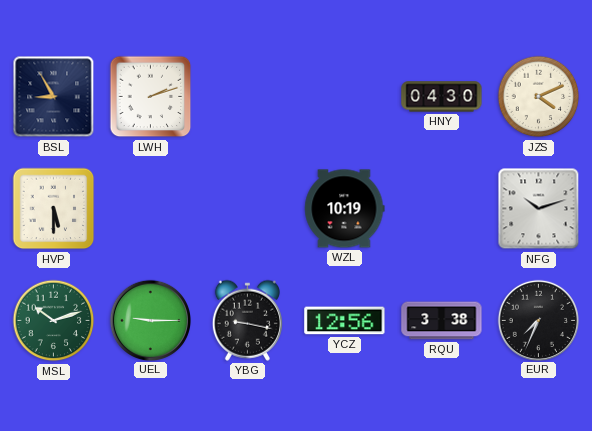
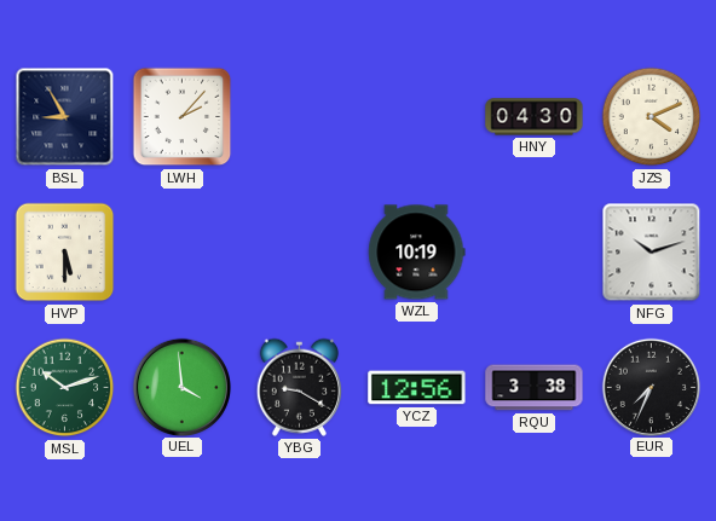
LWH: 2:12 -> 2:07 (183, 117)
UEL: 9:15 -> 3:59 (181, 387)
YBG: 9:17 -> 9:20 (299, 387)
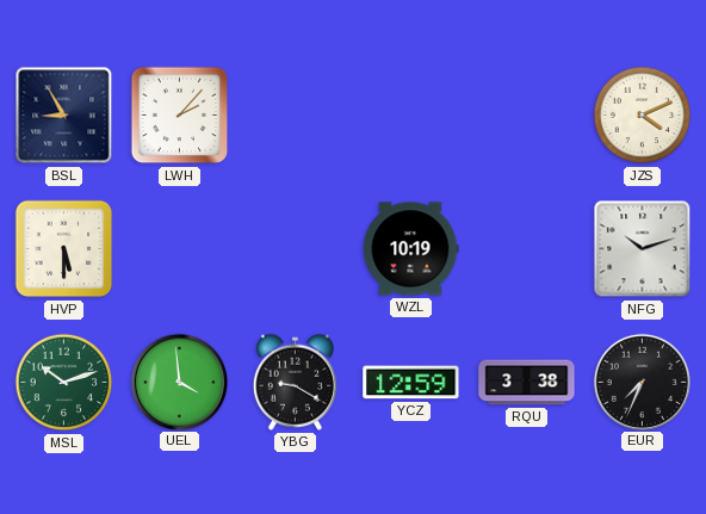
HNY: 04:30 -> none (535, 117)
YCZ: 12:56 -> 12:59 (411, 383)
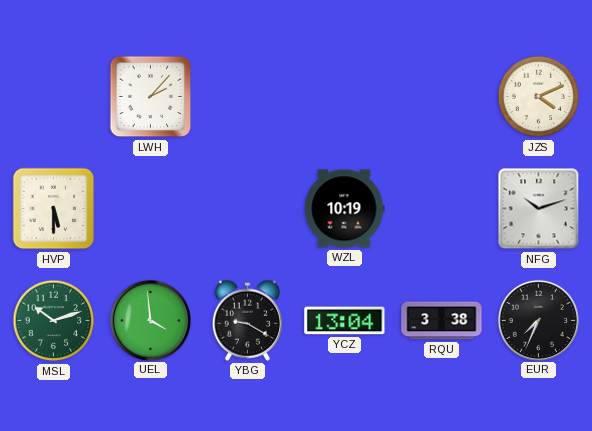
BSL: 8:55 -> none (64, 116)
YCZ: 12:59 -> 13:04 (345, 321)
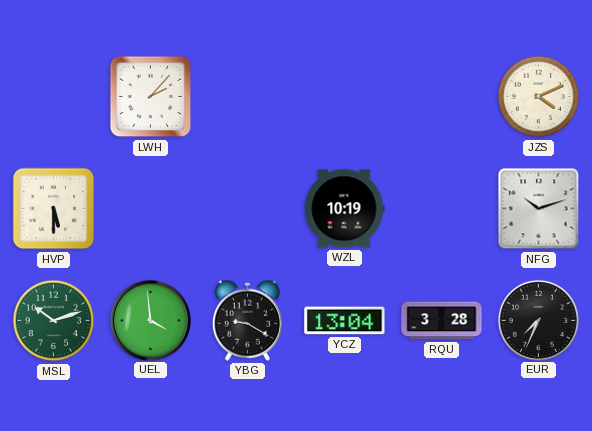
RQU: 3:38 -> 3:28 (442, 321)
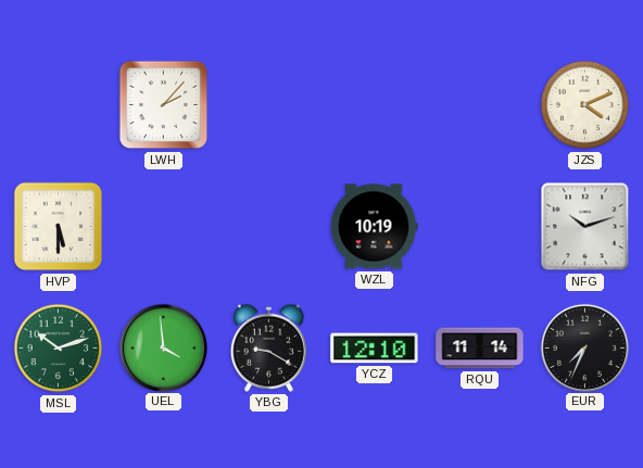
YCZ: 13:04 -> 12:10 (375, 349)
RQU: 3:28 -> 11:14 (480, 349)
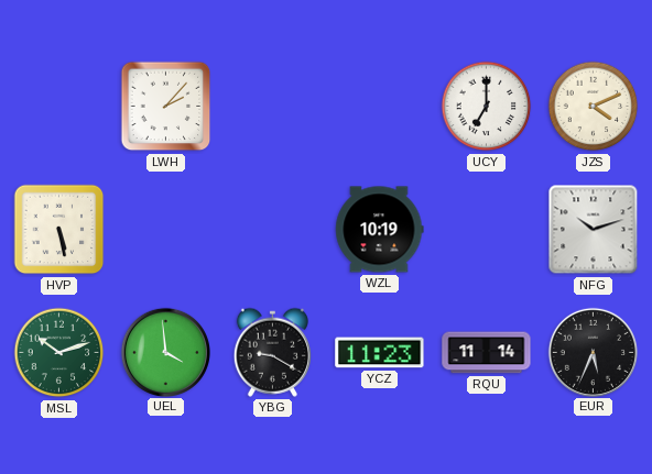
UCY: none -> 7:00 (487, 107)
HVP: 5:30 -> 5:28 (59, 230)
YCZ: 12:10 -> 11:23 (380, 353)
EUR: 7:34 -> 5:34 (593, 352)
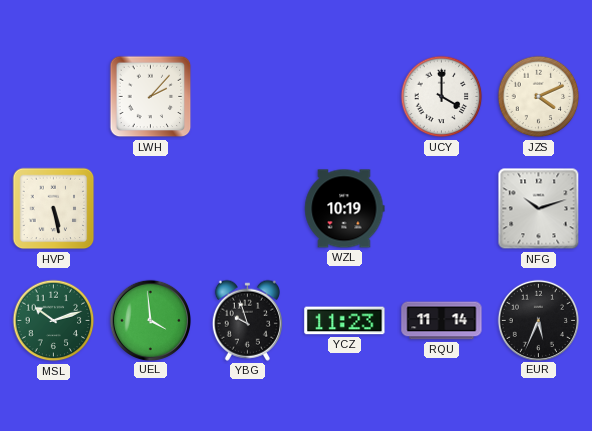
UCY: 7:00 -> 4:00 (442, 97)
YBG: 9:20 -> 9:57 (247, 320)
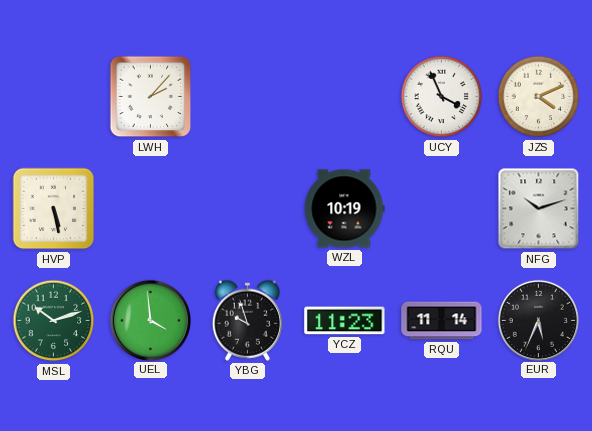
UCY: 4:00 -> 3:56 (442, 97)
